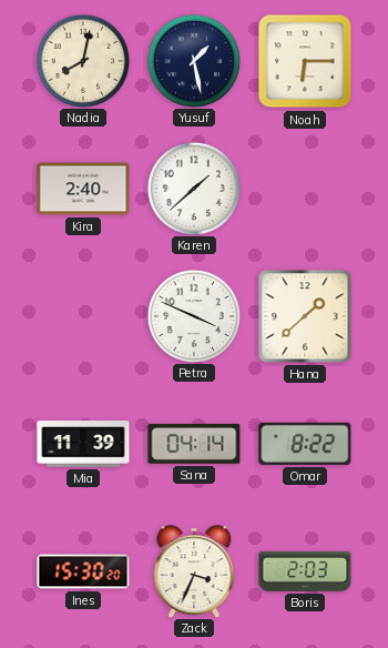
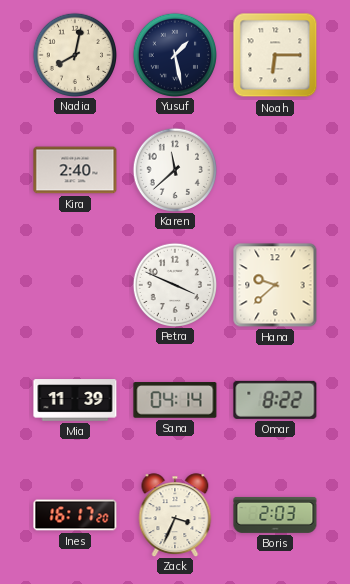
Karen: 1:38 -> 11:38 (174, 169)
Hana: 1:38 -> 9:38 (275, 285)
Ines: 15:30 -> 16:17 (75, 515)
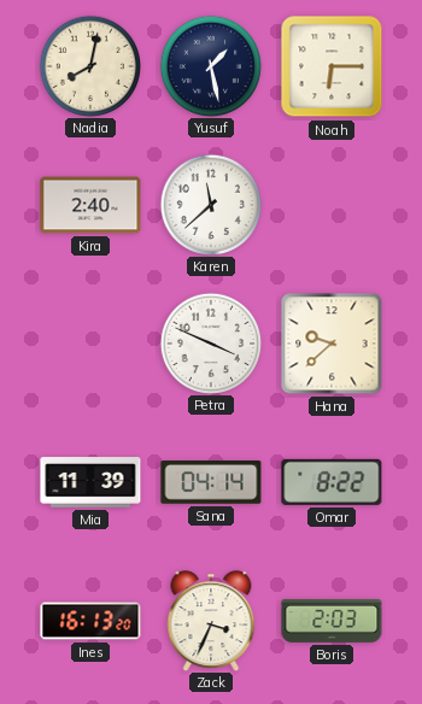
Ines: 16:17 -> 16:13 (90, 621)
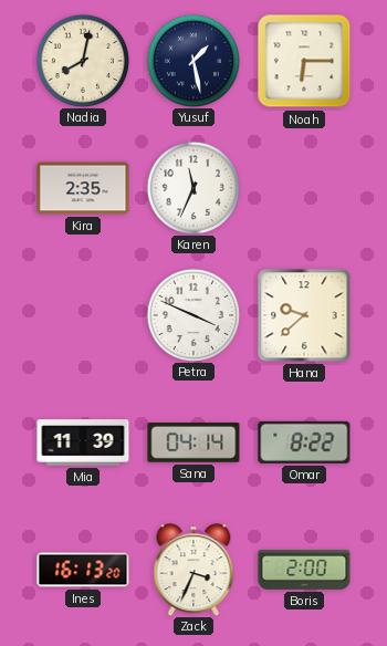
Kira: 2:40 -> 2:35 (83, 188)
Karen: 11:38 -> 11:34 (192, 187)
Boris: 2:03 -> 2:00 (304, 570)
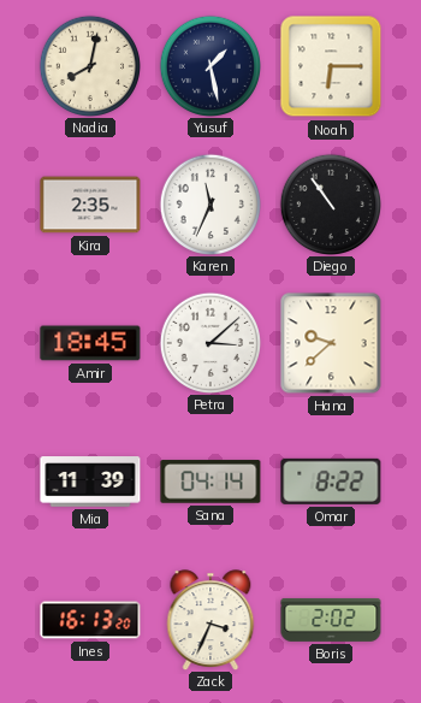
Diego: none -> 10:54 (330, 203)
Amir: none -> 18:45 (90, 343)
Petra: 3:49 -> 3:08 (209, 342)
Boris: 2:00 -> 2:02 (331, 620)
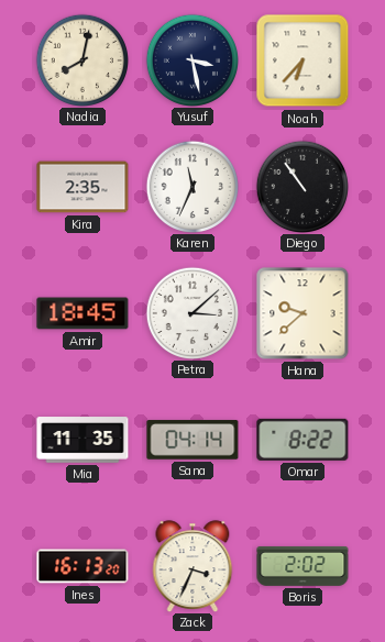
Yusuf: 1:28 -> 3:28 (191, 59)
Noah: 6:15 -> 6:37 (302, 60)
Mia: 11:39 -> 11:35 (82, 440)
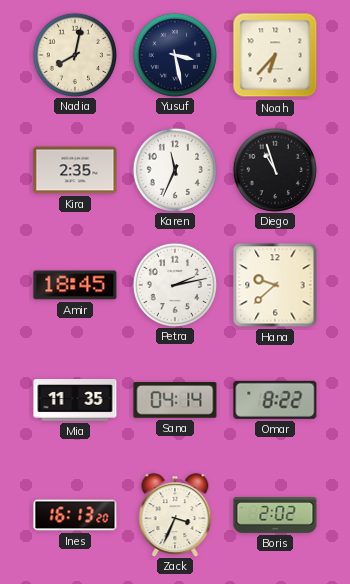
Diego: 10:54 -> 10:57 (274, 169)
Petra: 3:08 -> 2:13 (174, 284)
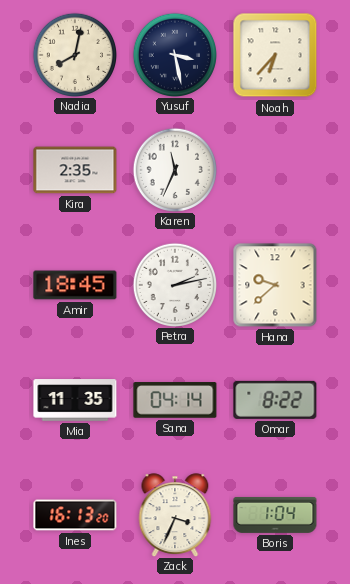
Diego: 10:57 -> none (274, 169)
Boris: 2:02 -> 1:04 (275, 515)
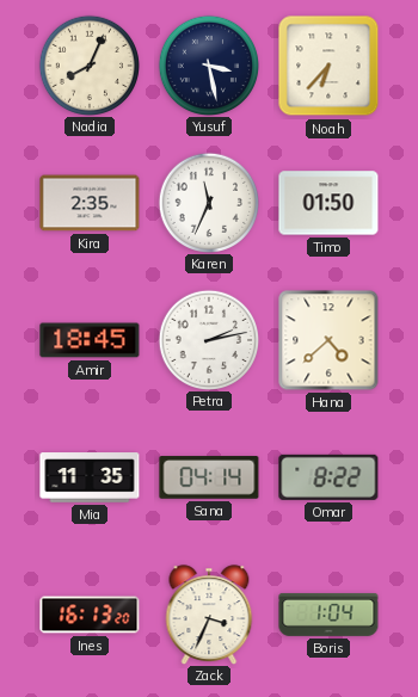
Nadia: 8:02 -> 8:04 (88, 64)
Timo: none -> 01:50 (328, 203)
Hana: 9:38 -> 4:38 (328, 340)
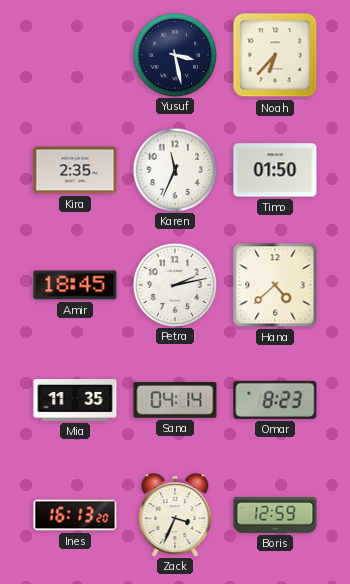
Nadia: 8:04 -> none (88, 64)
Omar: 8:22 -> 8:23 (275, 400)
Boris: 1:04 -> 12:59 (275, 515)
